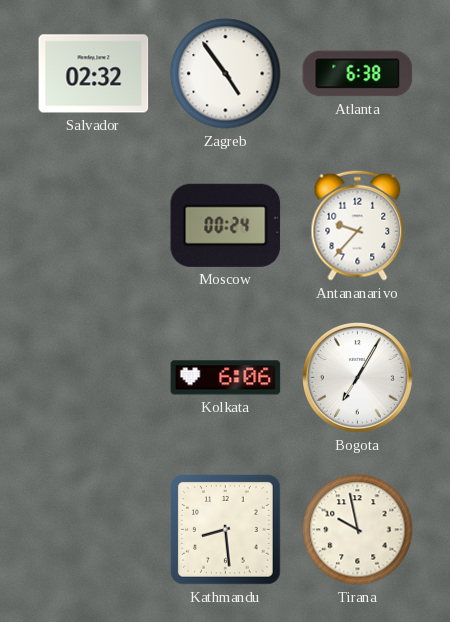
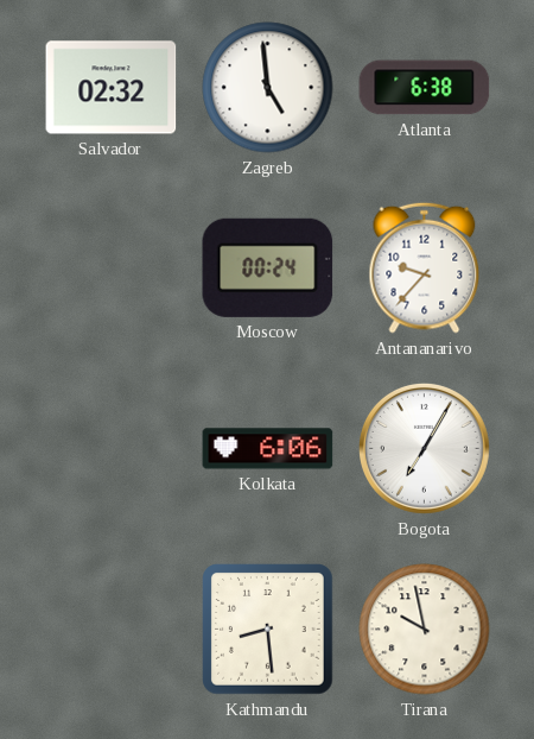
Zagreb: 4:54 -> 4:59 (268, 88)
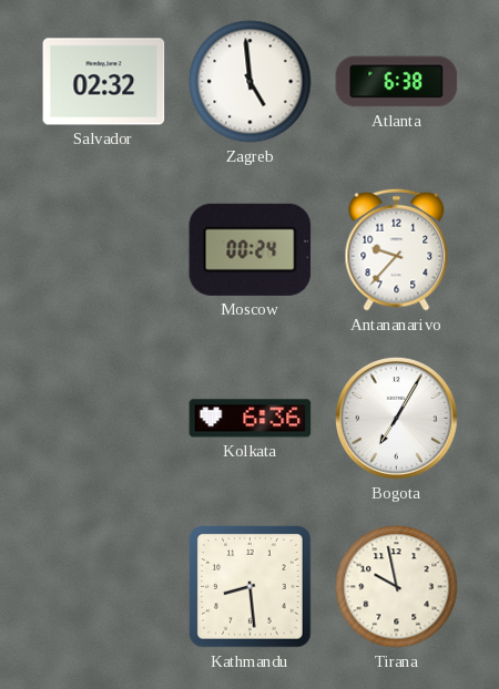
Kolkata: 6:06 -> 6:36 (251, 419)
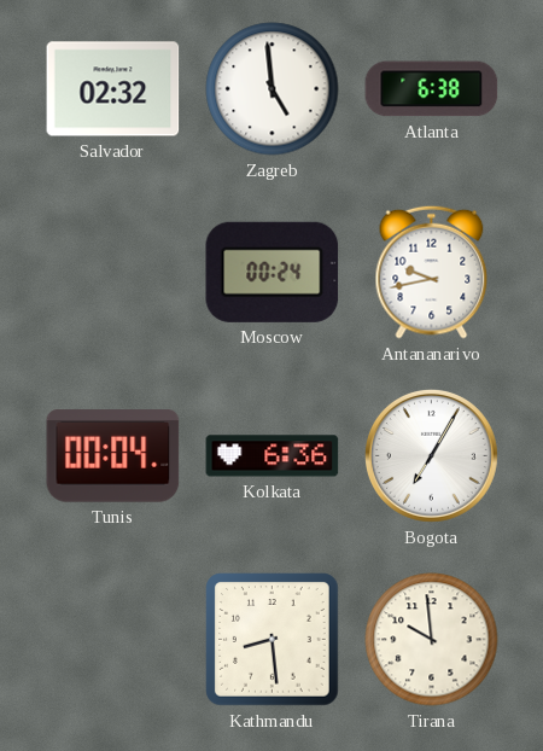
Antananarivo: 9:37 -> 9:43 (432, 272)
Tunis: none -> 00:04 (113, 456)
Tirana: 9:58 -> 9:59 (432, 640)
